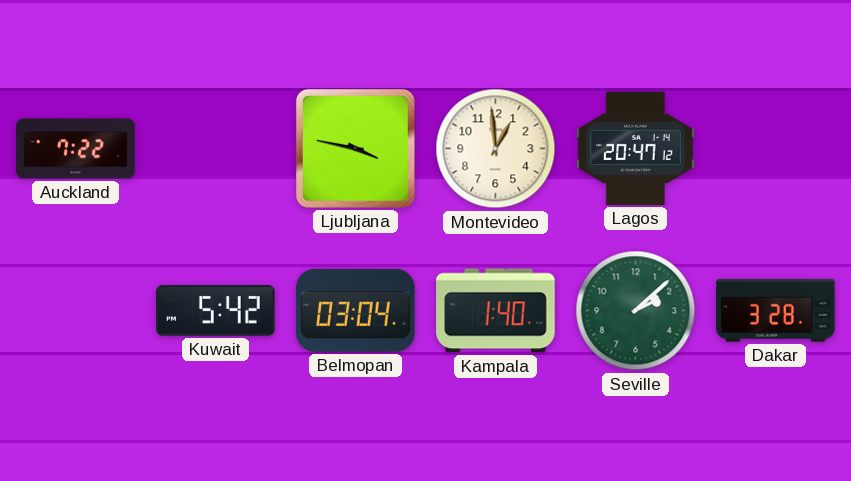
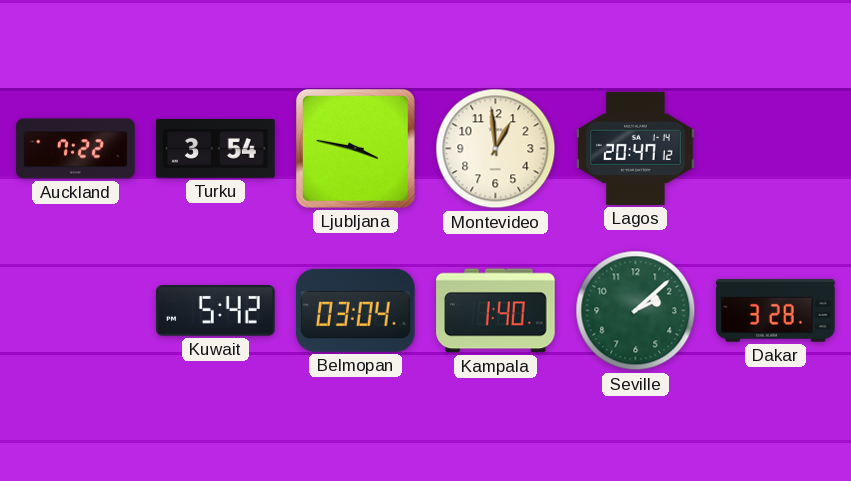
Turku: none -> 3:54 (216, 149)
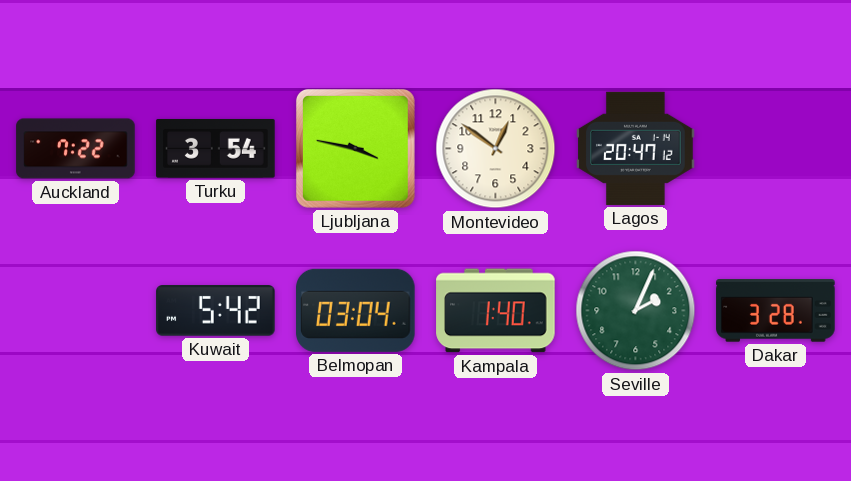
Montevideo: 12:59 -> 12:51 (496, 149)
Seville: 2:08 -> 2:04 (636, 311)
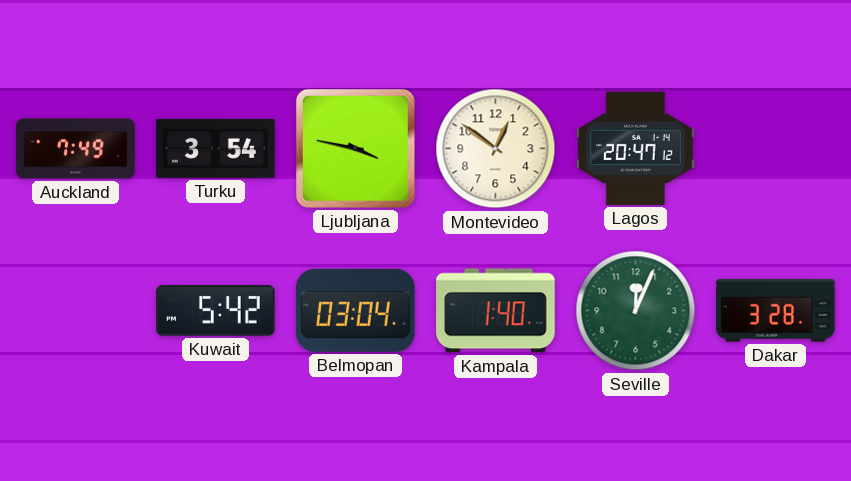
Auckland: 7:22 -> 7:49 (76, 149)
Seville: 2:04 -> 12:04 (636, 311)
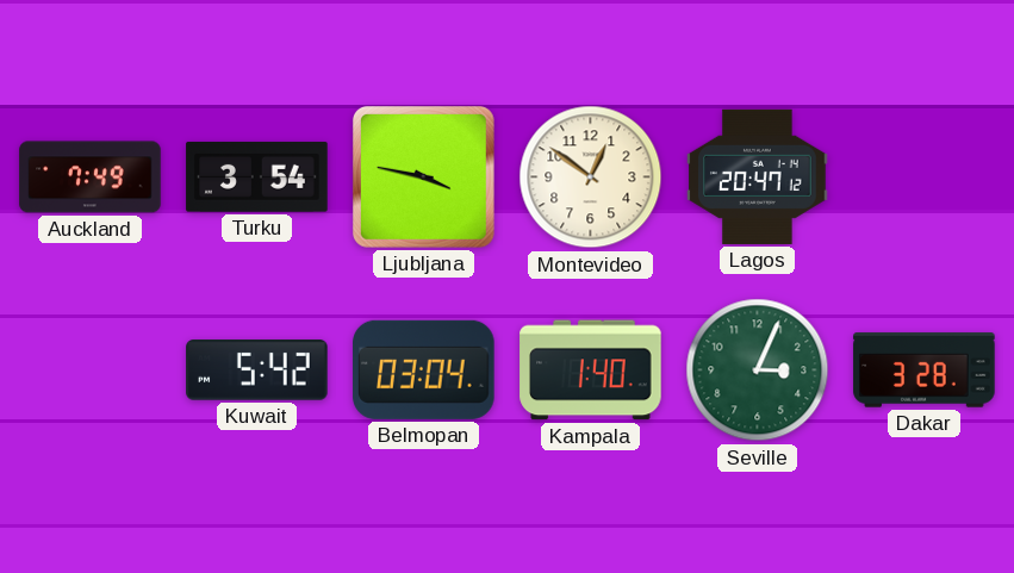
Seville: 12:04 -> 3:04 (758, 370)
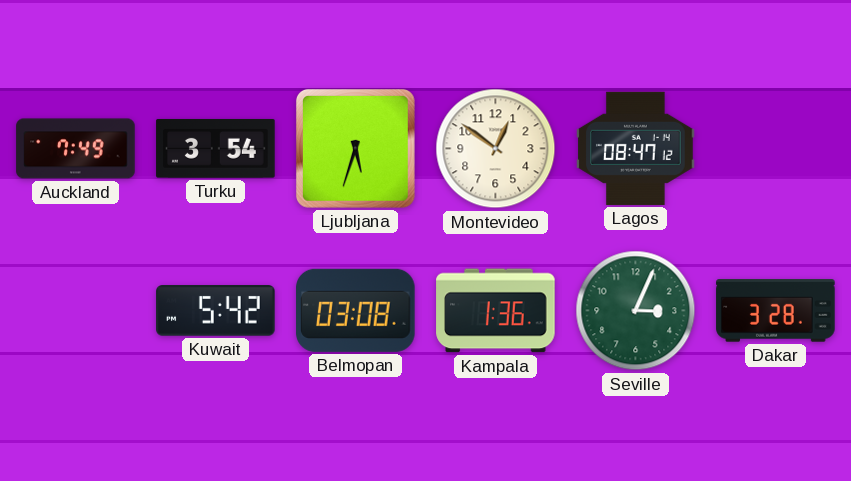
Ljubljana: 3:47 -> 5:33 (355, 148)
Lagos: 20:47 -> 08:47 (636, 148)
Belmopan: 03:04 -> 03:08 (356, 310)
Kampala: 1:40 -> 1:36 (496, 311)
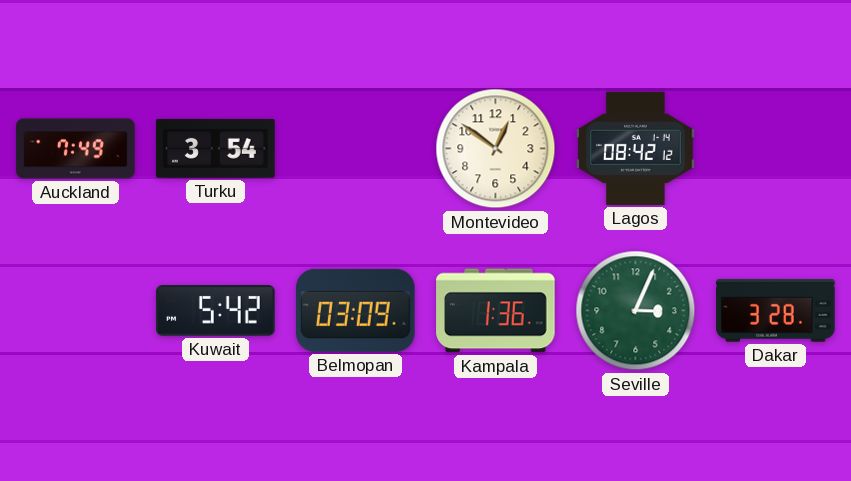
Ljubljana: 5:33 -> none (355, 148)
Lagos: 08:47 -> 08:42 (636, 148)
Belmopan: 03:08 -> 03:09 (356, 310)
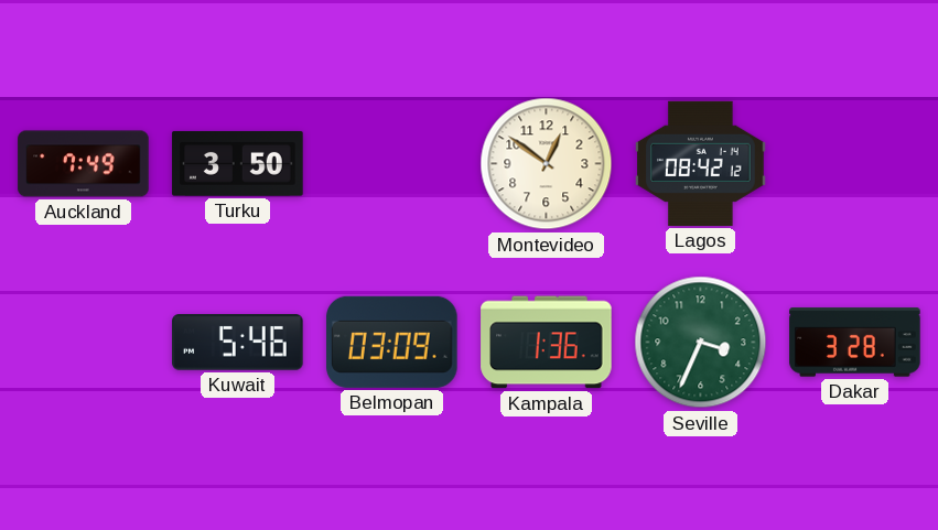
Turku: 3:54 -> 3:50 (238, 164)
Kuwait: 5:42 -> 5:46 (238, 343)
Seville: 3:04 -> 3:34 (701, 343)
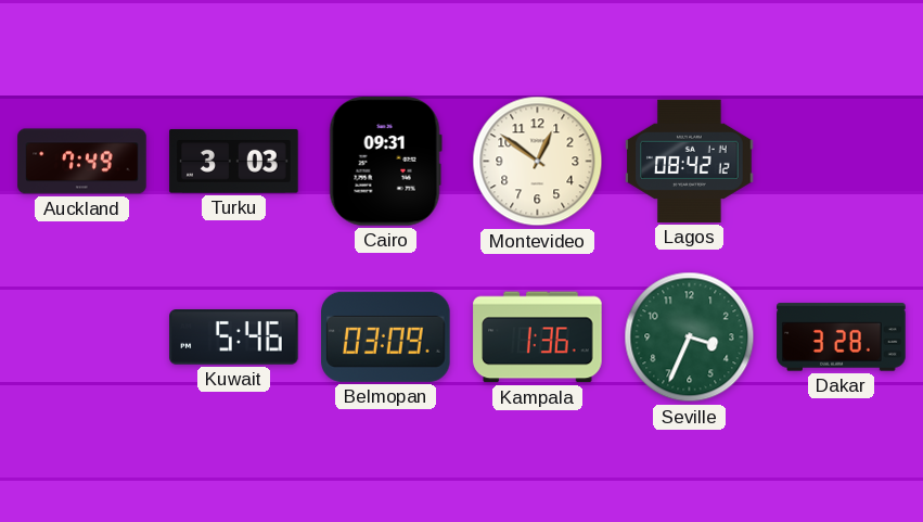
Turku: 3:50 -> 3:03 (234, 162)
Cairo: none -> 09:31 (385, 162)
